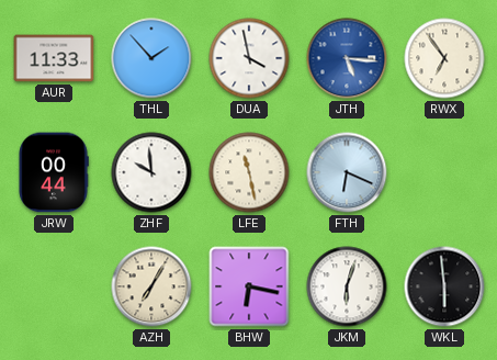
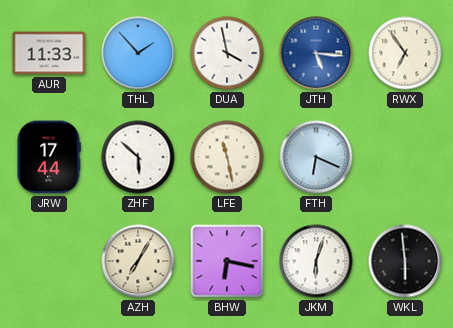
JRW: 00:44 -> 17:44 (49, 157)
ZHF: 9:59 -> 5:52 (138, 157)
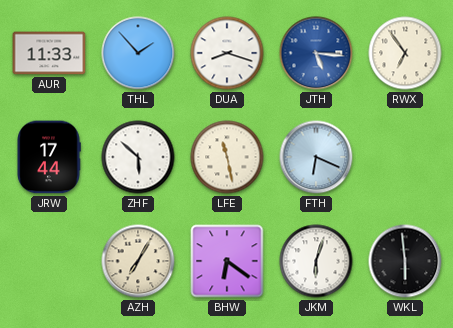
DUA: 3:58 -> 8:18 (227, 53)
BHW: 6:17 -> 6:21 (227, 261)
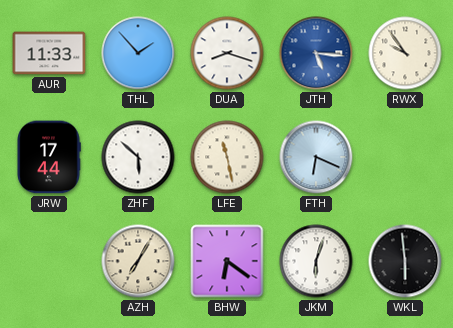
RWX: 6:54 -> 9:54 (405, 53)
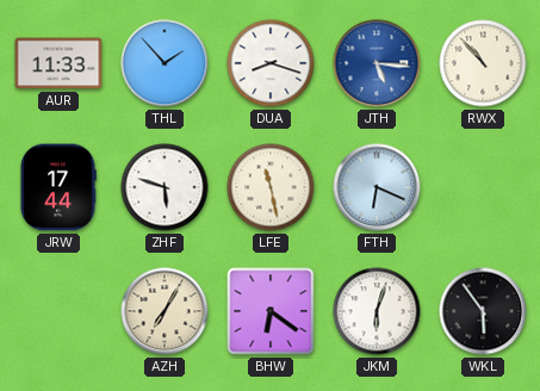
RWX: 9:54 -> 10:53 (483, 63)
ZHF: 5:52 -> 5:48 (165, 187)
WKL: 5:59 -> 5:54 (483, 311)
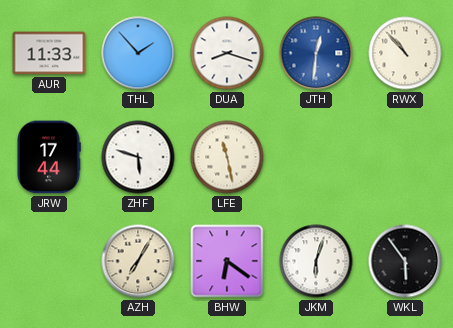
JTH: 5:16 -> 12:31 (316, 53)
FTH: 6:19 -> none (377, 187)
